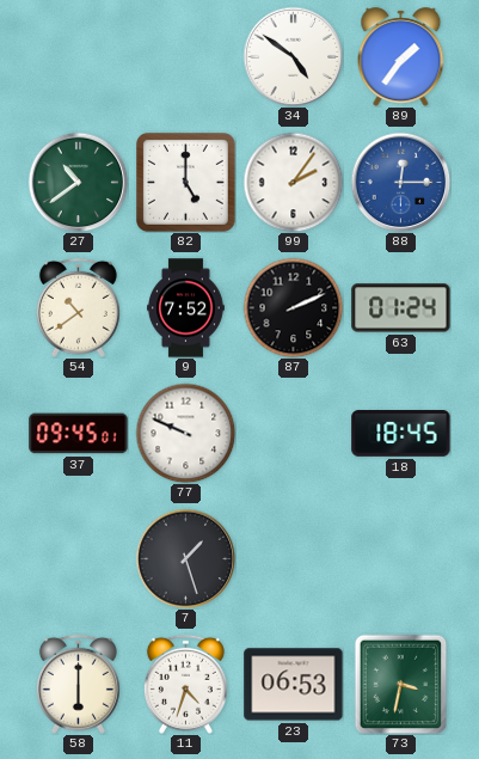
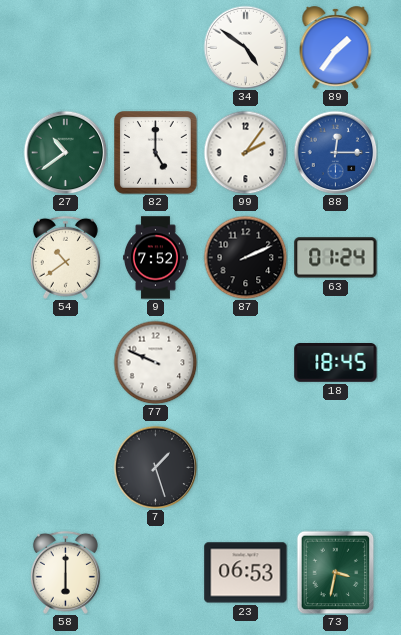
37: 09:45 -> none (79, 434)
11: 4:33 -> none (185, 684)
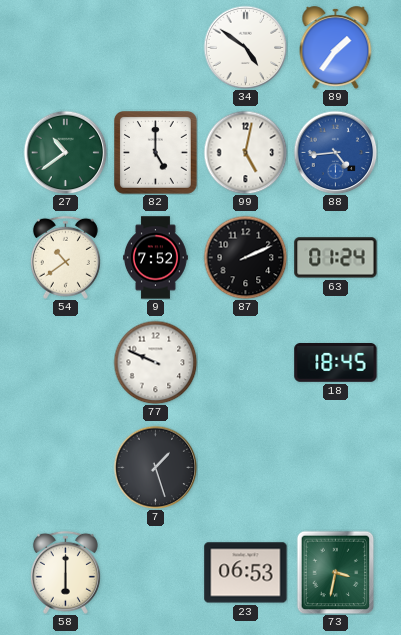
99: 2:06 -> 5:02 (245, 152)
88: 12:15 -> 4:44 (335, 152)
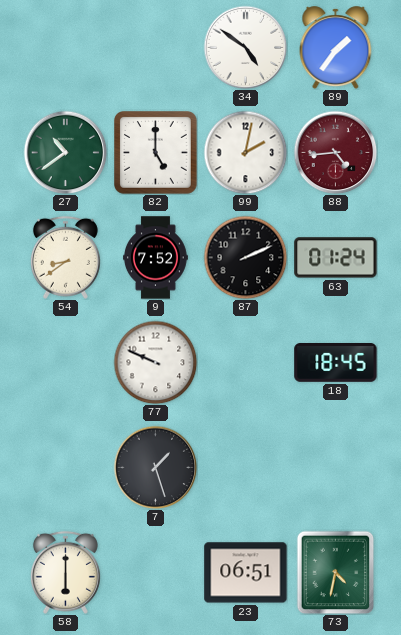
99: 5:02 -> 2:02 (245, 152)
88 dial: blue -> burgundy (335, 152)
54: 10:39 -> 8:39 (65, 257)
23: 06:53 -> 06:51 (246, 573)
73: 3:32 -> 4:32 (336, 572)
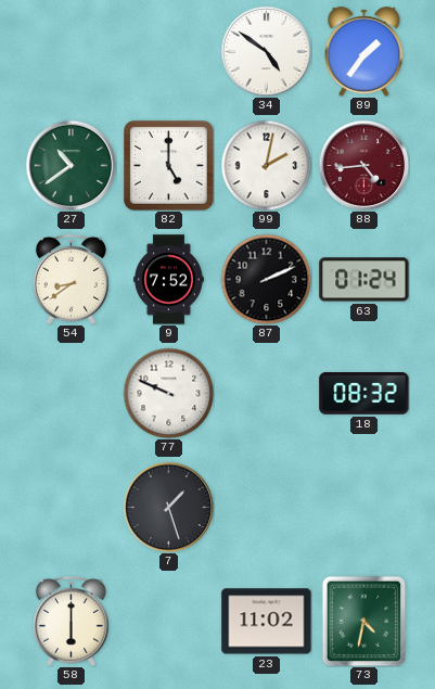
18: 18:45 -> 08:32 (364, 394)
23: 06:51 -> 11:02 (267, 622)
